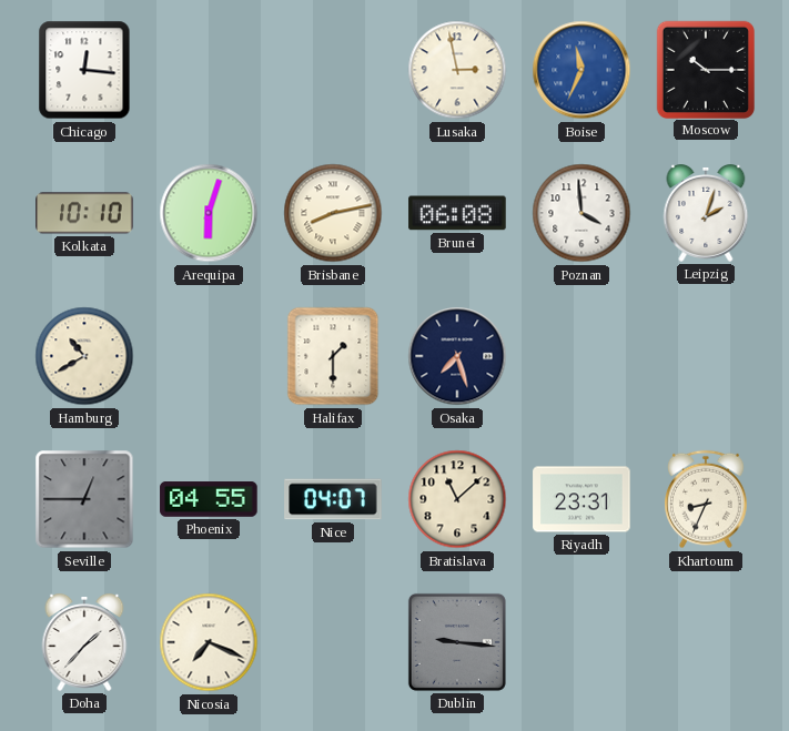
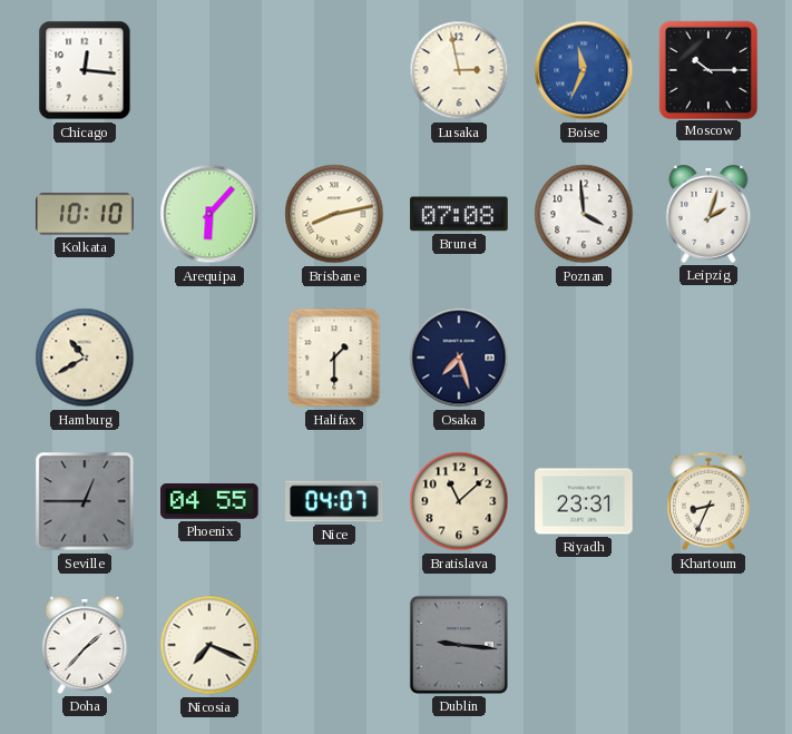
Arequipa: 6:03 -> 6:07 (209, 214)
Brunei: 06:08 -> 07:08 (459, 214)
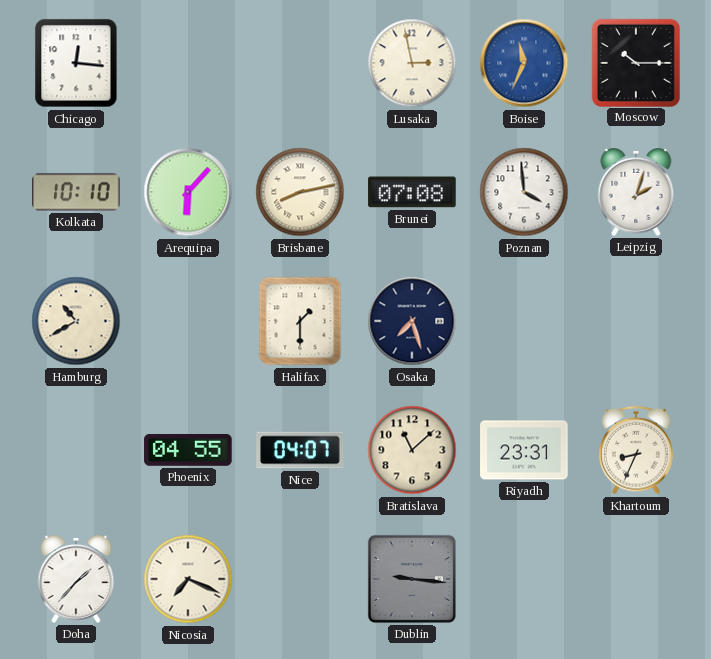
Seville: 12:45 -> none (85, 501)
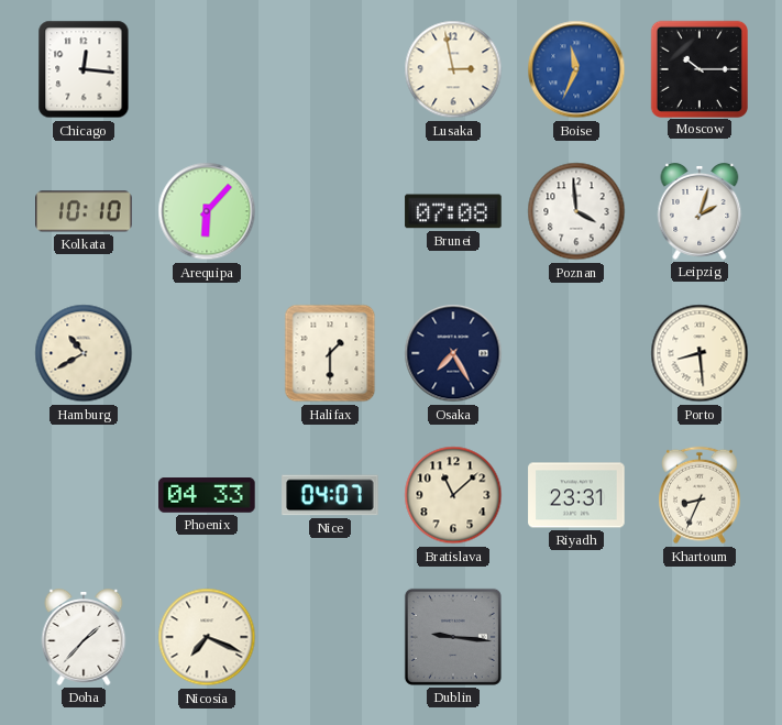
Brisbane: 8:13 -> none (300, 192)
Osaka: 7:27 -> 7:25 (453, 353)
Porto: none -> 8:29 (700, 353)
Phoenix: 04:55 -> 04:33 (207, 496)
